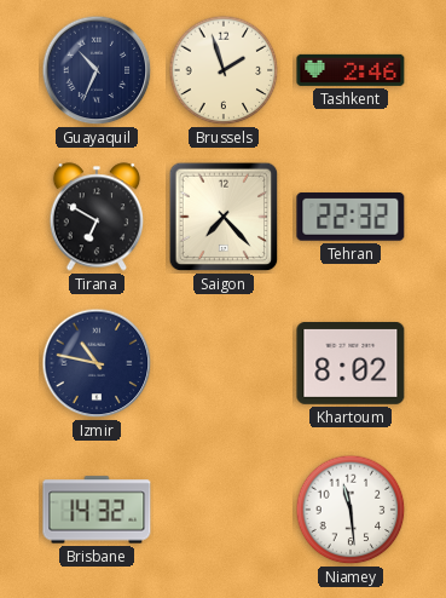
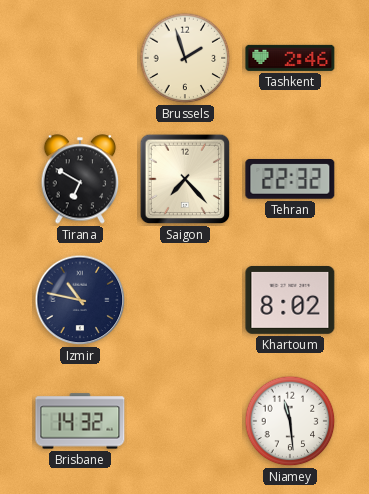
Guayaquil: 10:34 -> none (97, 70)
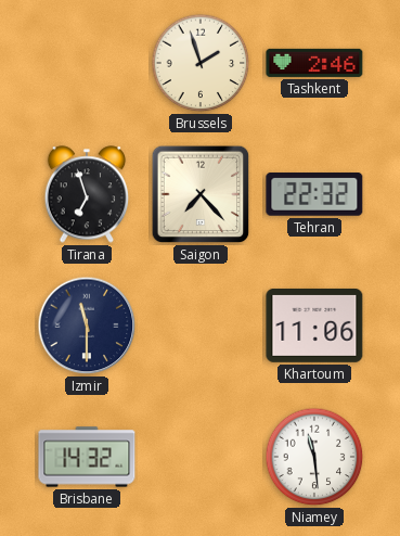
Tirana: 6:50 -> 6:57 (87, 194)
Izmir: 10:47 -> 11:30 (87, 326)
Khartoum: 8:02 -> 11:06 (314, 326)
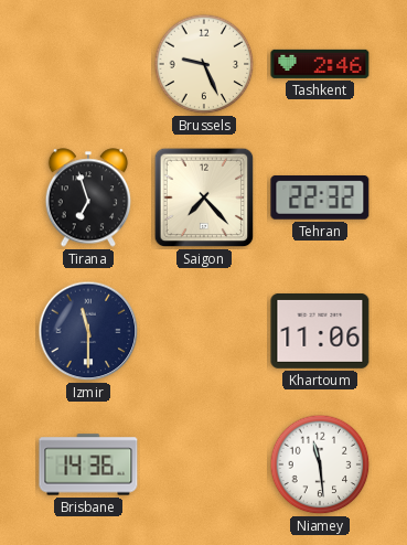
Brussels: 1:57 -> 9:26 (204, 64)
Brisbane: 14:32 -> 14:36 (88, 464)
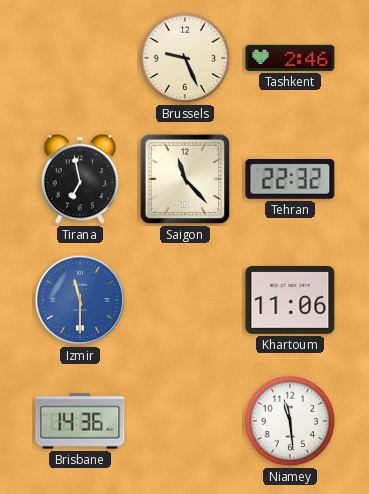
Tirana: 6:57 -> 6:58 (80, 179)
Saigon: 7:23 -> 11:23 (185, 179)
Izmir dial: navy -> blue (80, 300)
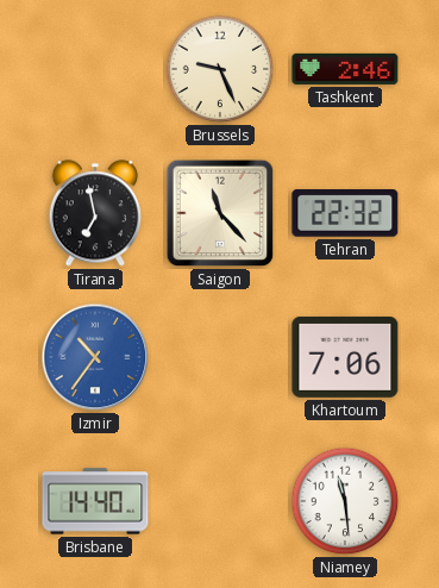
Izmir: 11:30 -> 10:36 (95, 357)
Khartoum: 11:06 -> 7:06 (345, 357)
Brisbane: 14:36 -> 14:40 (95, 501)
